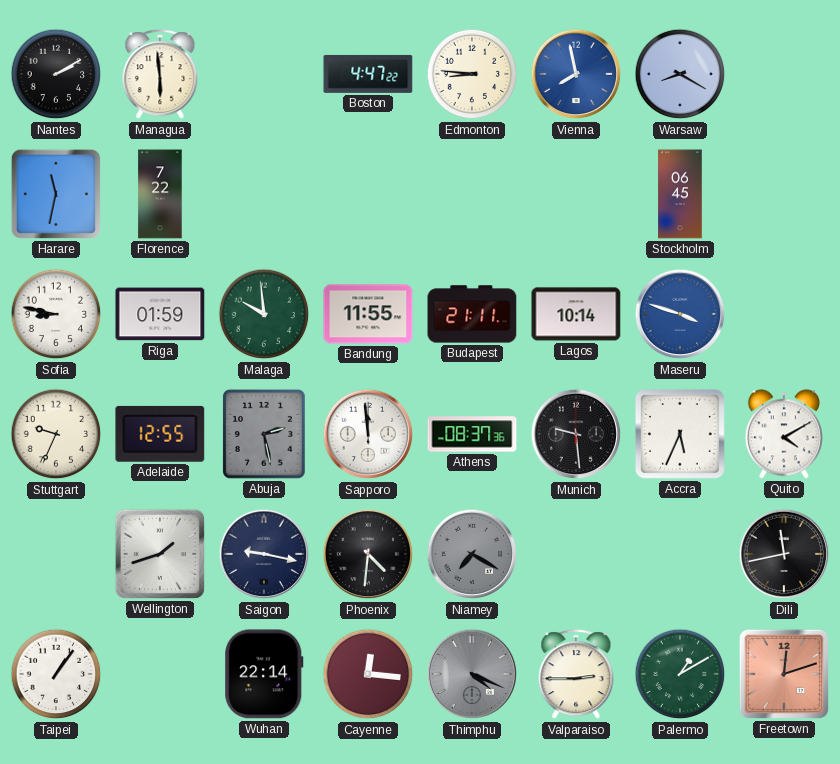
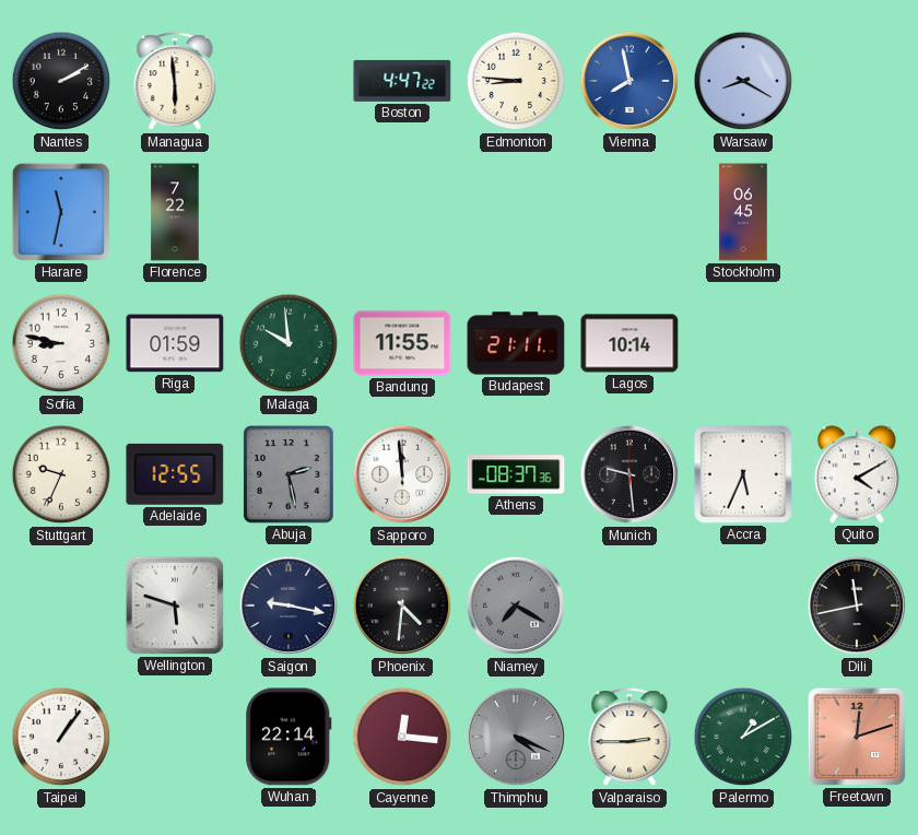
Maseru: 3:48 -> none (680, 314)
Wellington: 1:42 -> 5:48 (175, 605)
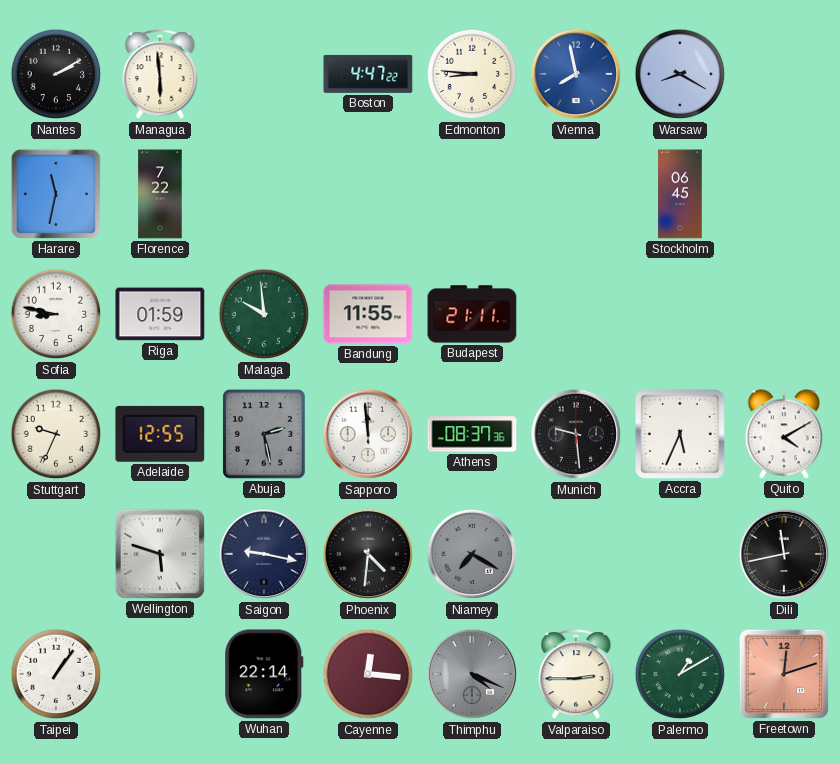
Lagos: 10:14 -> none (629, 343)
